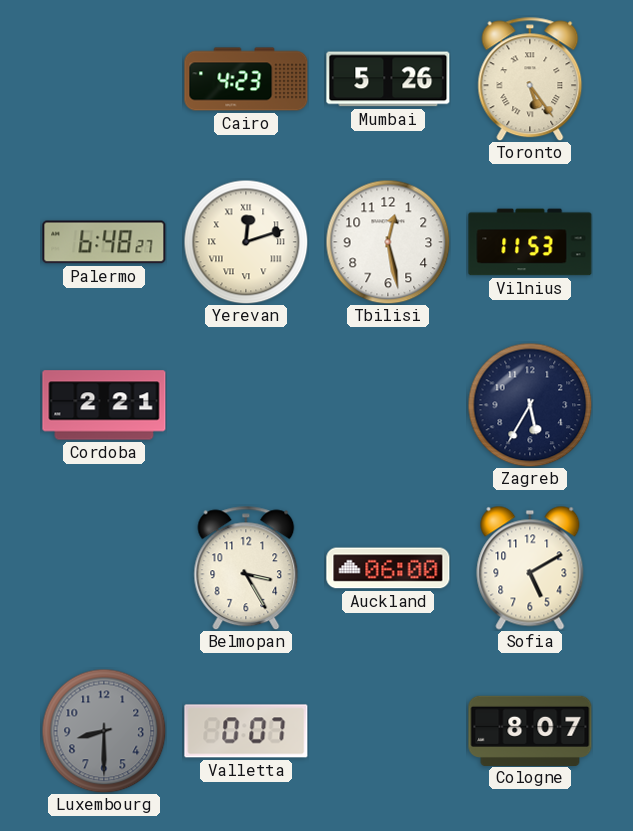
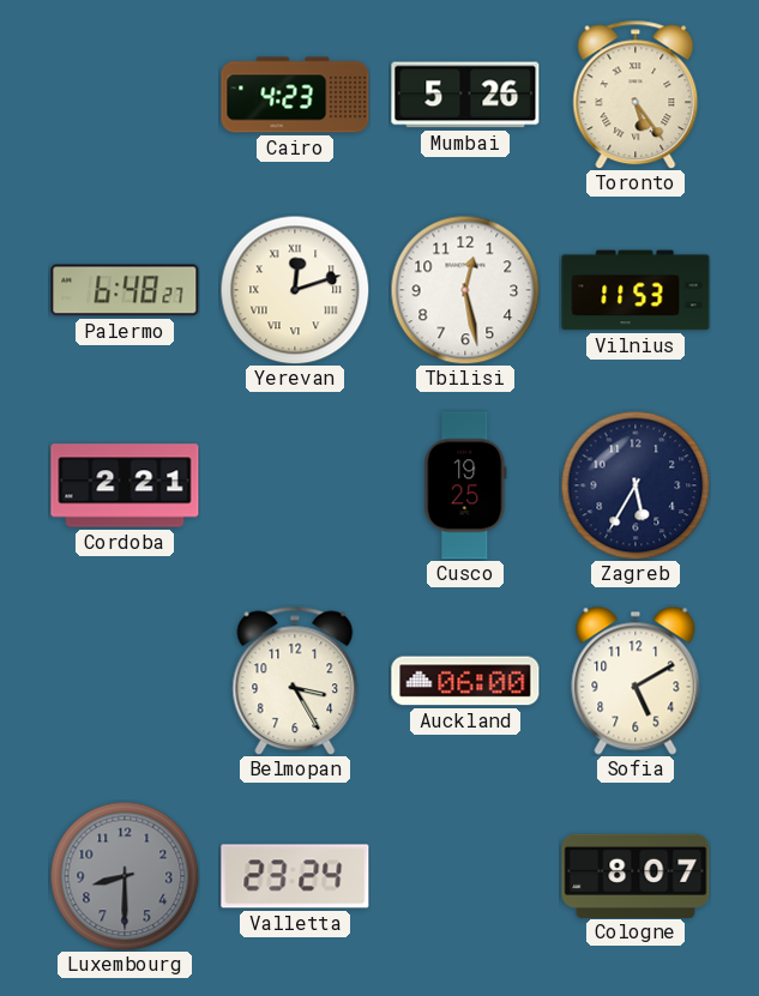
Cusco: none -> 19:25 (465, 485)
Valletta: 0:07 -> 23:24 (295, 876)
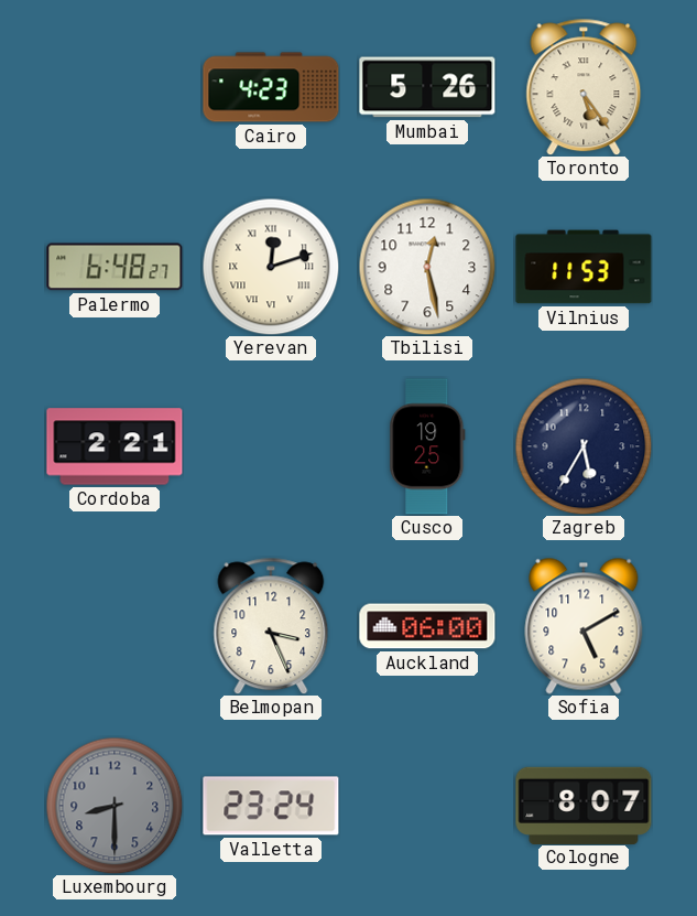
Belmopan: 3:25 -> 3:26 (271, 626)
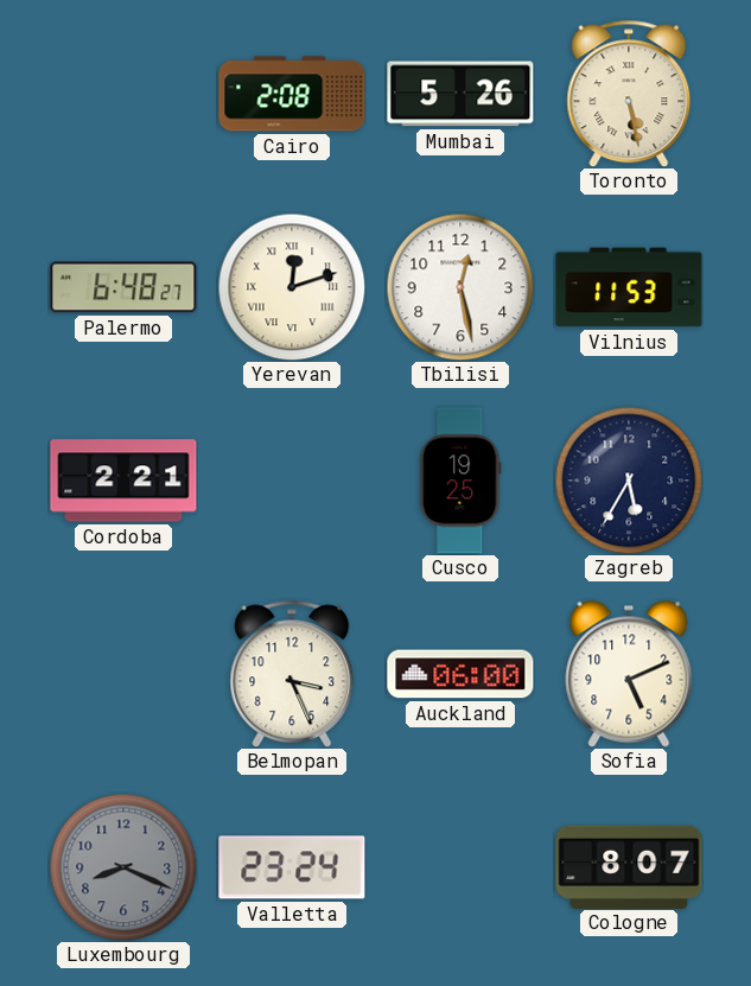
Cairo: 4:23 -> 2:08 (292, 94)
Toronto: 5:24 -> 5:28 (629, 94)
Sofia: 5:10 -> 5:11 (629, 674)
Luxembourg: 8:30 -> 8:19 (123, 867)
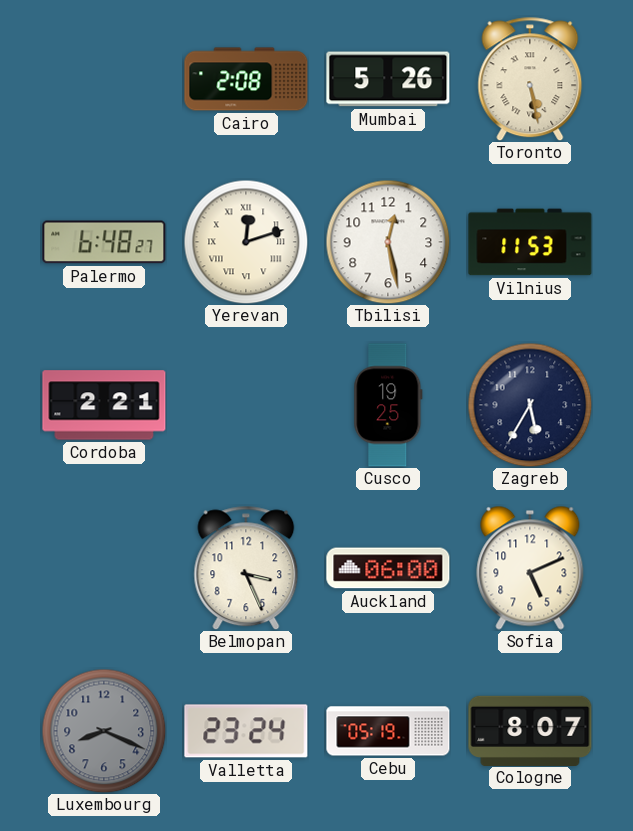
Cebu: none -> 05:19 (388, 731)
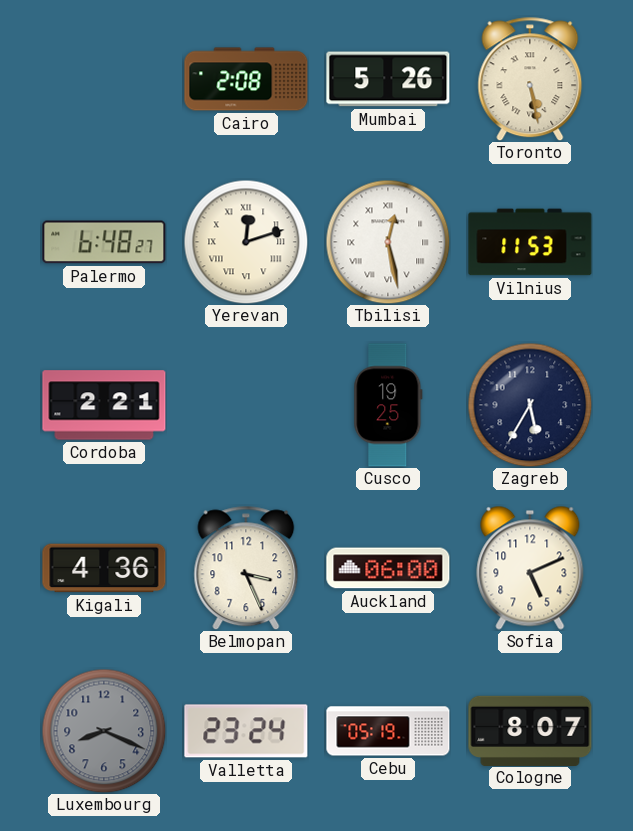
Tbilisi numerals: Arabic -> Roman (388, 242)
Kigali: none -> 4:36 (104, 568)
